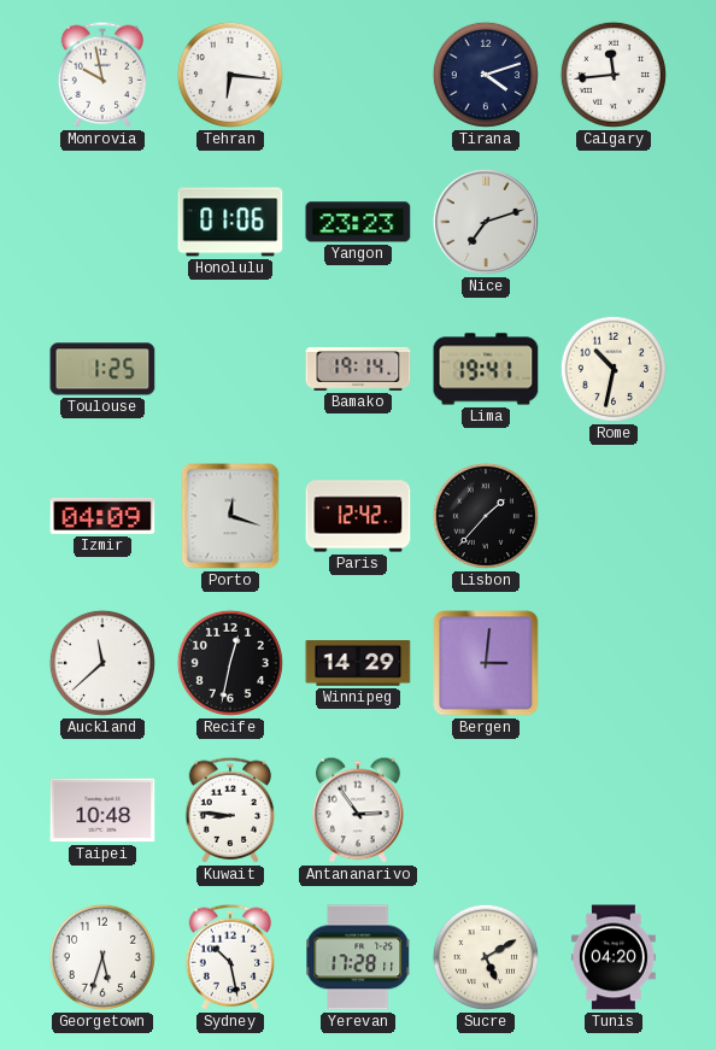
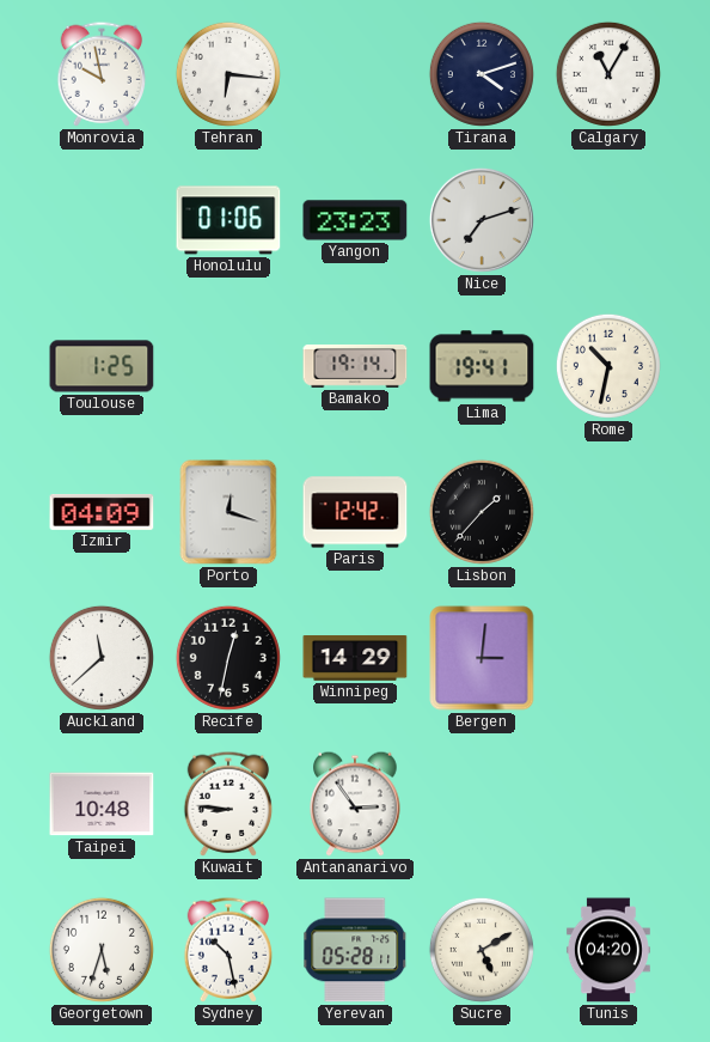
Calgary: 11:44 -> 11:05 (608, 74)
Yerevan: 17:28 -> 05:28 (355, 950)
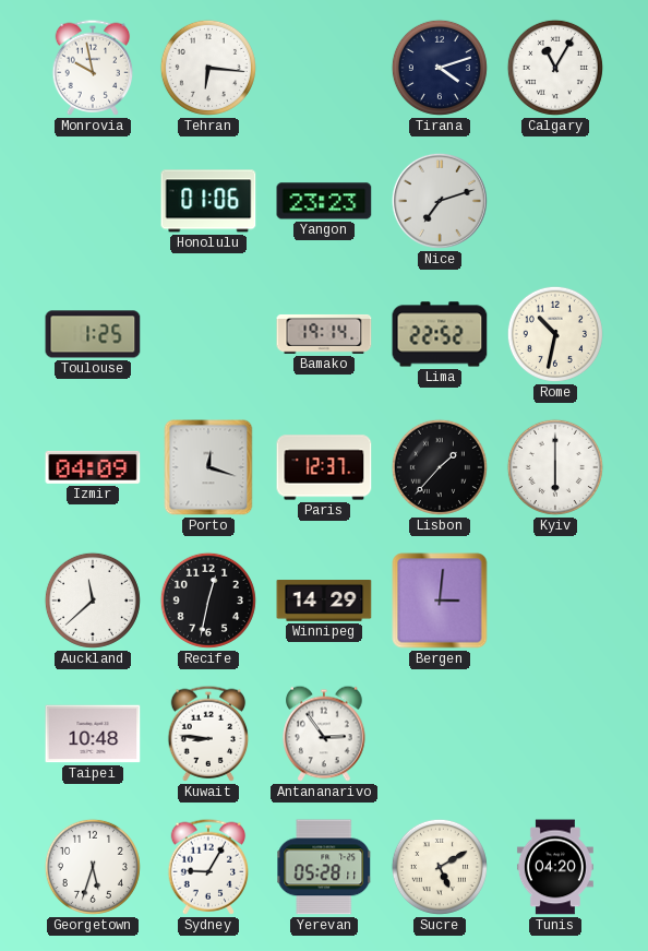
Lima: 19:41 -> 22:52 (440, 334)
Paris: 12:42 -> 12:37 (324, 467)
Kyiv: none -> 6:00 (555, 467)
Sydney: 10:28 -> 9:05 (208, 867)
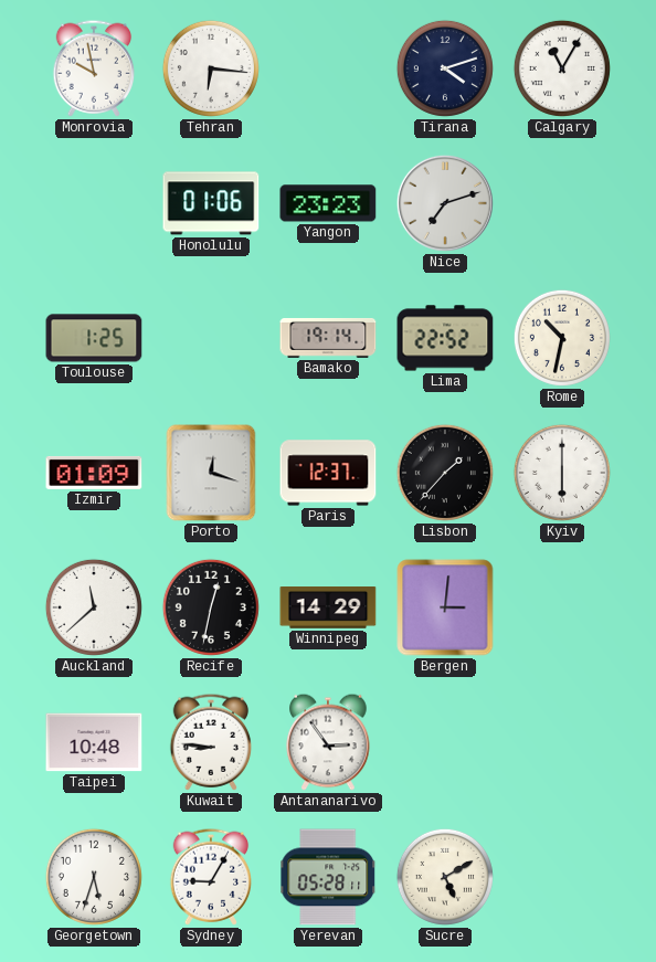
Izmir: 04:09 -> 01:09 (94, 473)
Tunis: 04:20 -> none (555, 867)
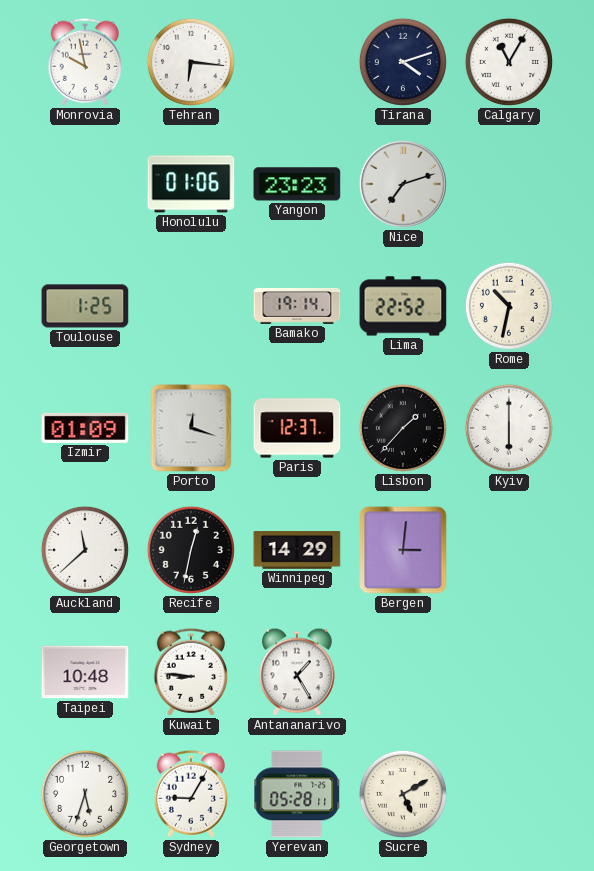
Antananarivo: 2:54 -> 1:25 (297, 672)
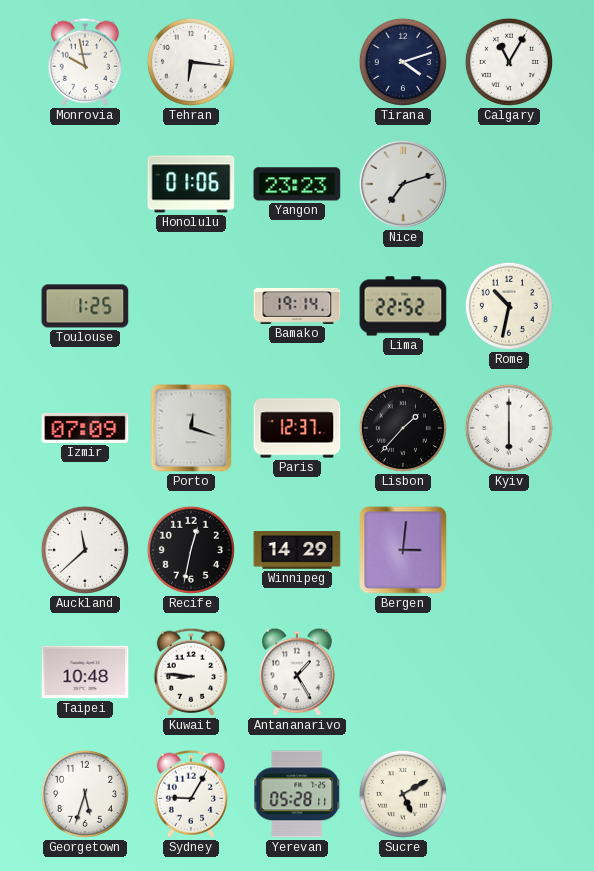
Izmir: 01:09 -> 07:09 (85, 428)
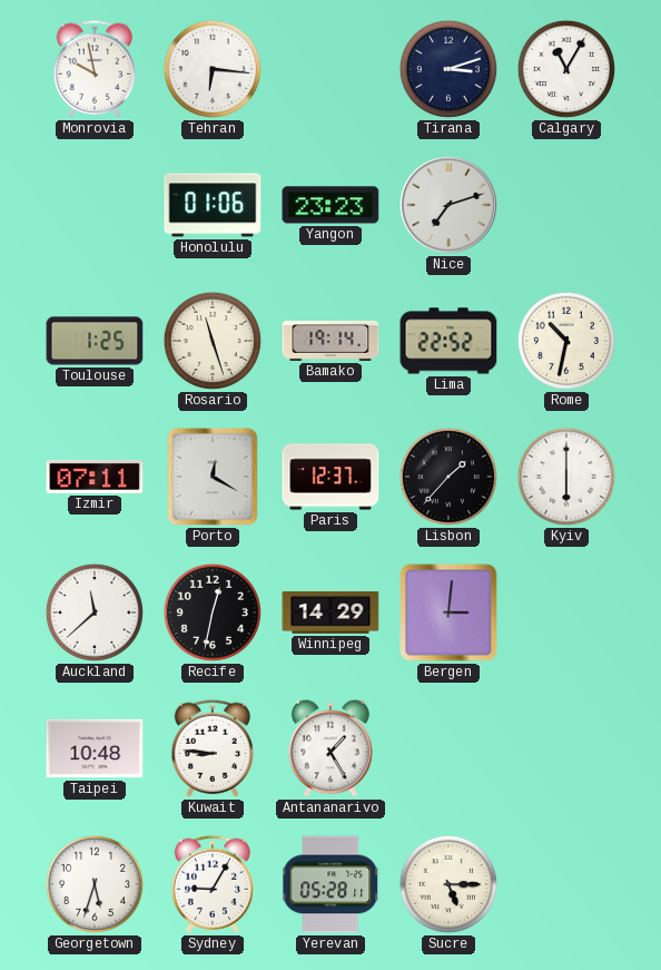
Tirana: 4:12 -> 3:12 (448, 69)
Rosario: none -> 11:27 (213, 341)
Izmir: 07:09 -> 07:11 (95, 477)
Porto: 12:18 -> 12:20 (213, 477)
Sucre: 5:10 -> 5:15 (448, 884)
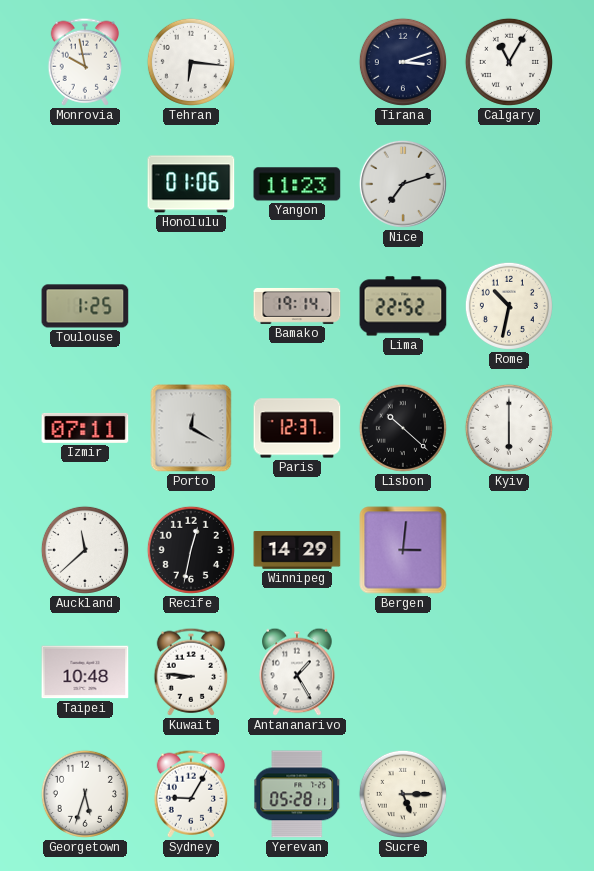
Yangon: 23:23 -> 11:23 (297, 184)
Rosario: 11:27 -> none (213, 341)
Lisbon: 1:37 -> 10:22 (403, 428)
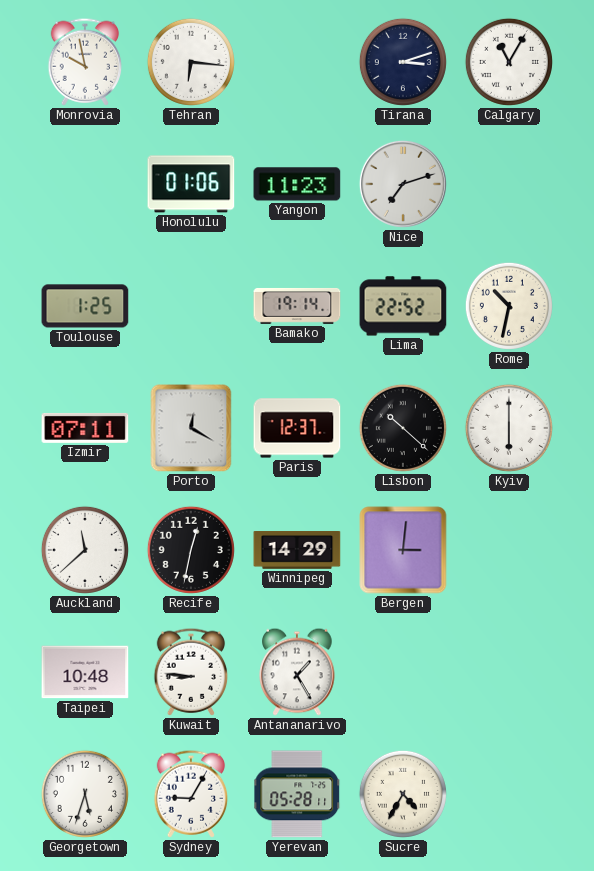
Sucre: 5:15 -> 4:35 (403, 794)
